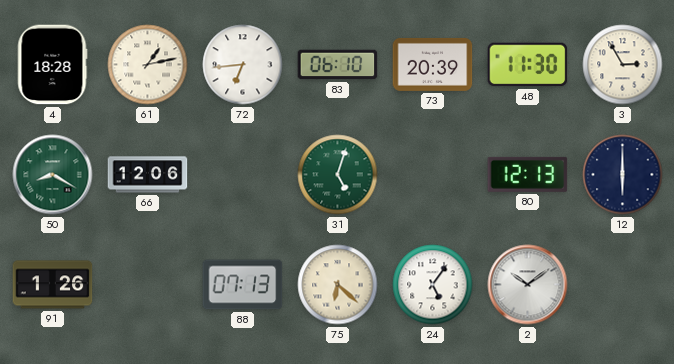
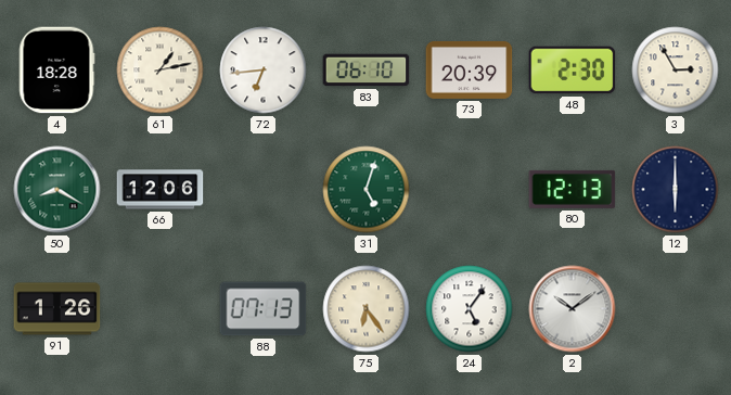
48: 11:30 -> 2:30 (573, 71)
75: 6:22 -> 6:24 (367, 309)
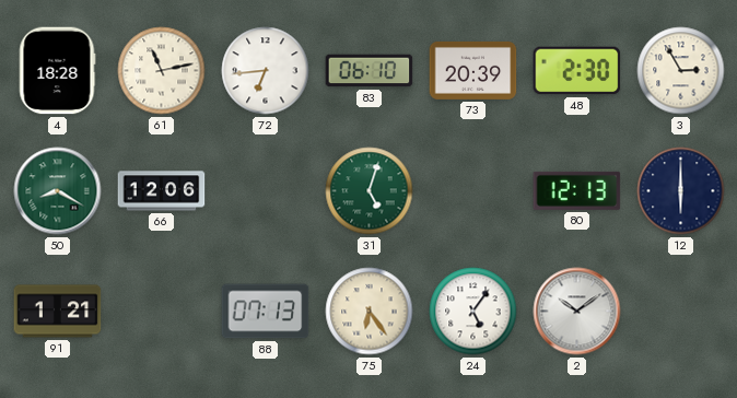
61: 1:13 -> 11:13 (162, 71)
91: 1:26 -> 1:21 (58, 312)
